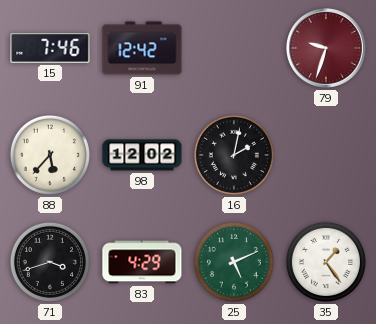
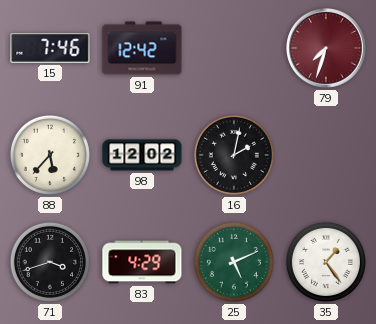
79: 9:33 -> 7:33 (327, 49)
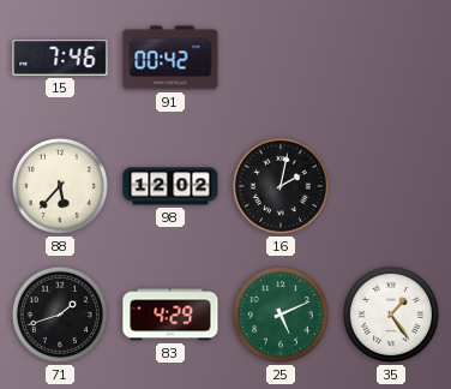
91: 12:42 -> 00:42 (170, 58)
79: 7:33 -> none (327, 49)
71: 3:42 -> 1:42 (60, 315)
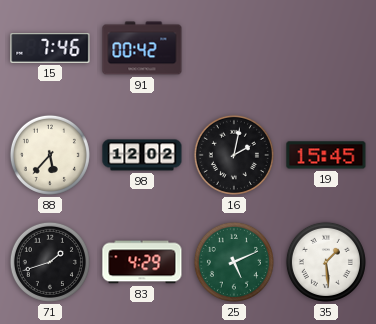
19: none -> 15:45 (326, 155)
35: 1:24 -> 1:29 (326, 262)
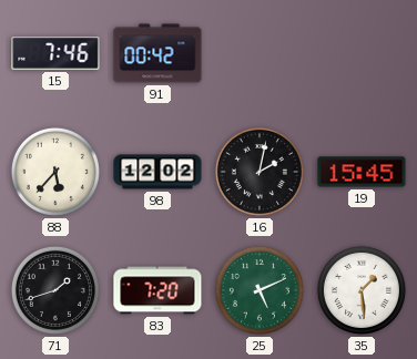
83: 4:29 -> 7:20 (157, 290)
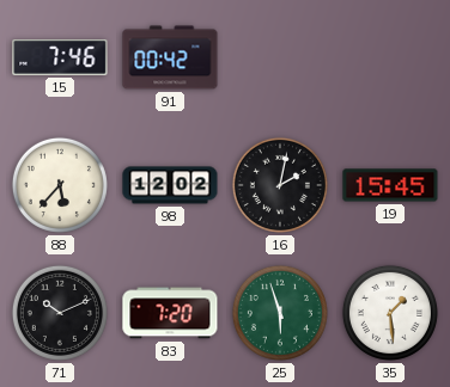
71: 1:42 -> 10:11 (60, 313)
25: 5:11 -> 5:57 (280, 313)
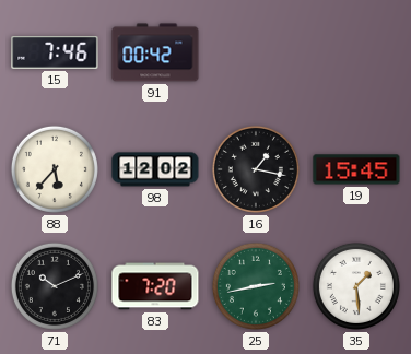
16: 2:02 -> 1:17 (256, 169)
25: 5:57 -> 2:43 (256, 286)
